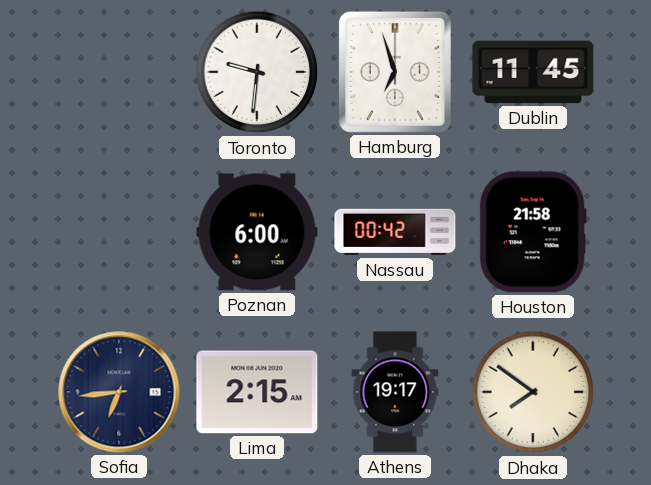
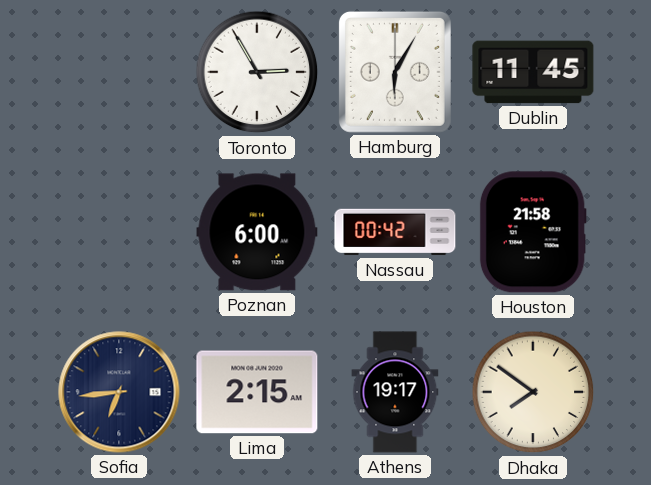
Toronto: 9:31 -> 2:55 (257, 72)
Hamburg: 6:57 -> 6:05 (395, 72)
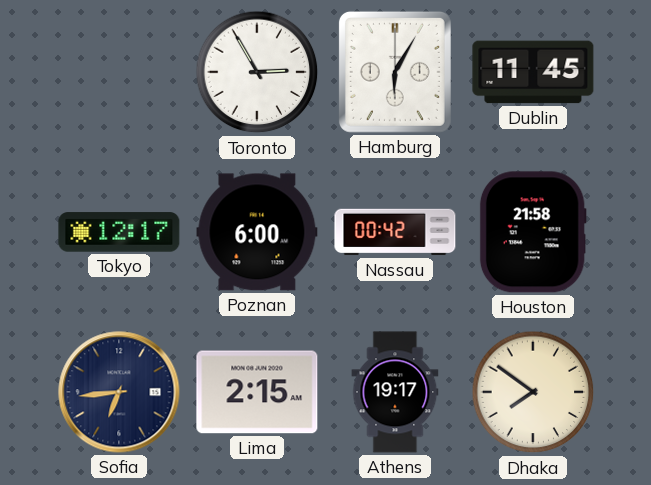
Tokyo: none -> 12:17 (119, 232)
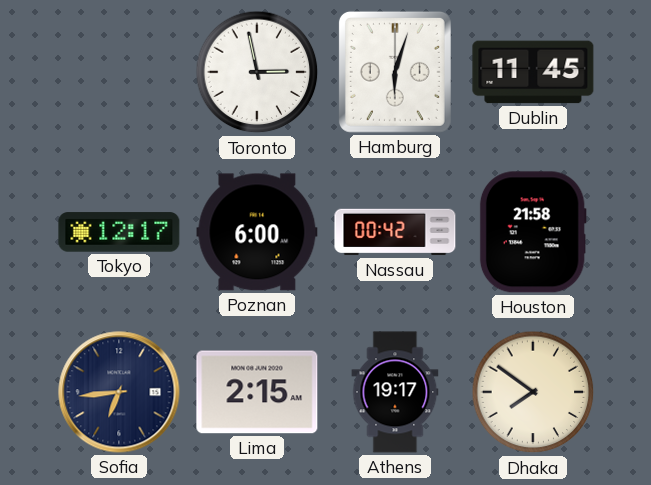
Toronto: 2:55 -> 2:58 (257, 72)
Hamburg: 6:05 -> 6:03 (395, 72)
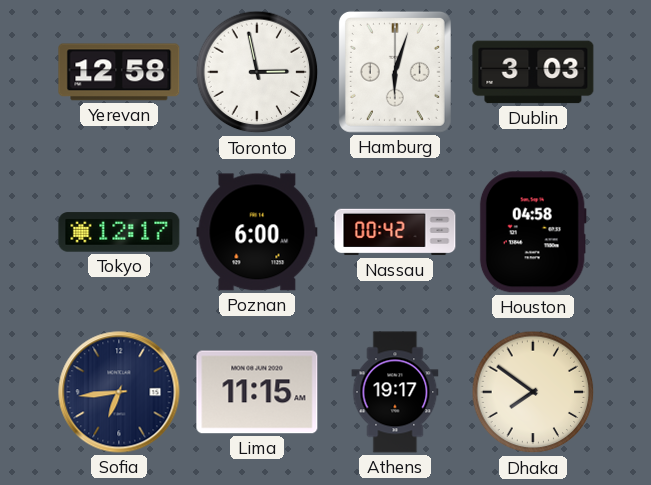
Yerevan: none -> 12:58 (119, 72)
Dublin: 11:45 -> 3:03 (533, 72)
Houston: 21:58 -> 04:58 (533, 232)
Lima: 2:15 -> 11:15 (257, 392)
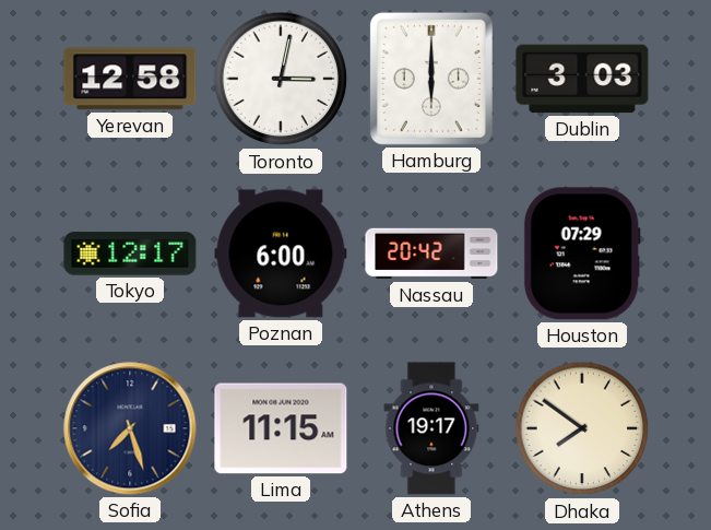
Toronto: 2:58 -> 3:02 (281, 79)
Hamburg: 6:03 -> 6:00 (431, 79)
Nassau: 00:42 -> 20:42 (431, 254)
Houston: 04:58 -> 07:29 (582, 254)
Sofia: 6:44 -> 7:27 (130, 428)
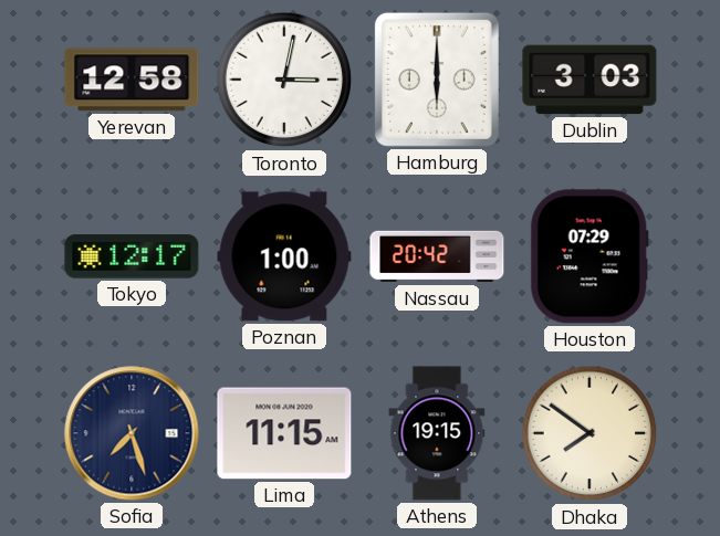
Poznan: 6:00 -> 1:00 (284, 256)
Athens: 19:17 -> 19:15 (437, 433)
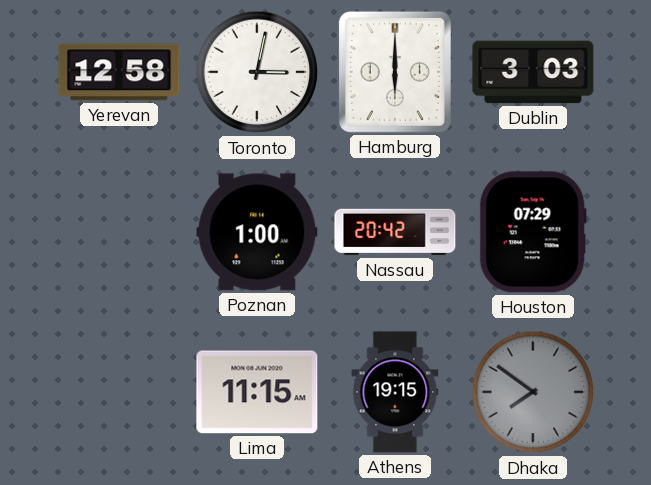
Tokyo: 12:17 -> none (132, 256)
Sofia: 7:27 -> none (132, 433)
Dhaka dial: cream -> grey (533, 392)
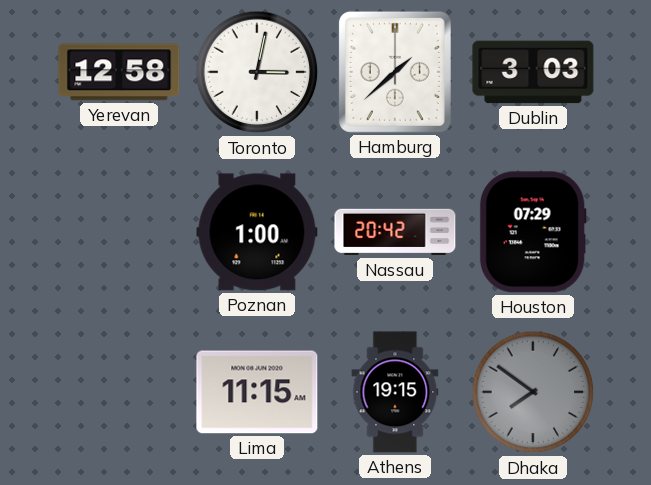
Hamburg: 6:00 -> 1:38 (395, 72)
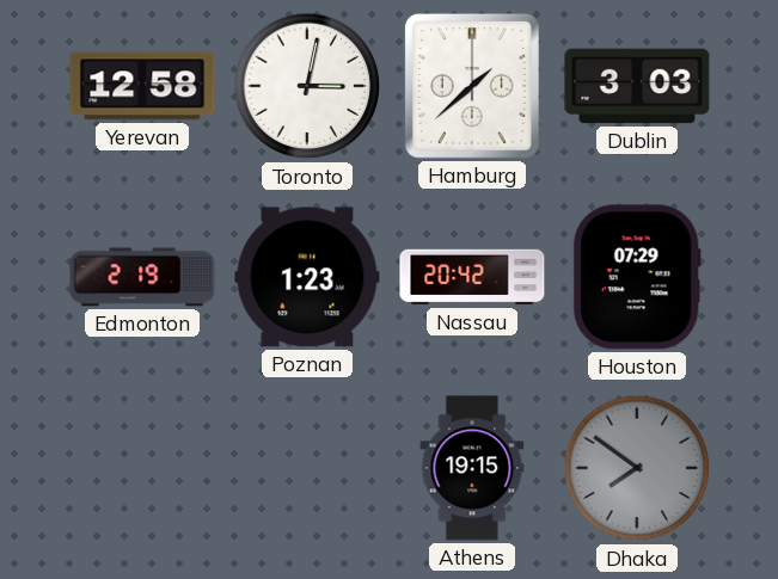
Edmonton: none -> 2:19 (142, 277)
Poznan: 1:00 -> 1:23 (307, 277)
Lima: 11:15 -> none (257, 392)
